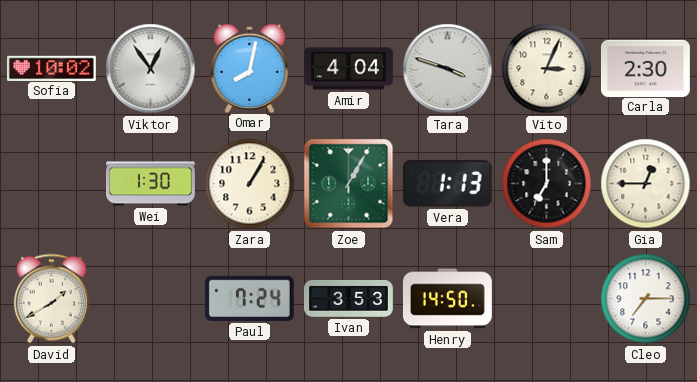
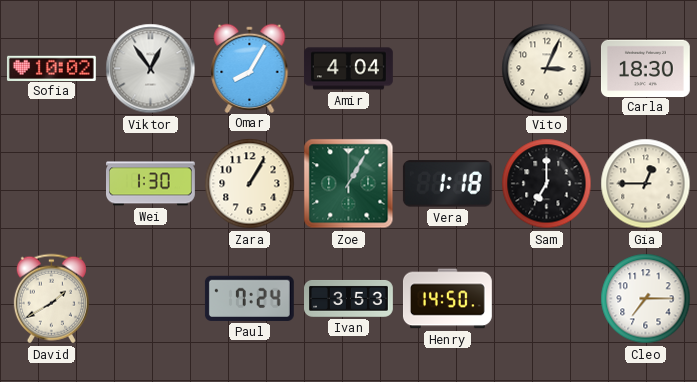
Omar: 8:02 -> 8:05 (250, 68)
Tara: 3:48 -> none (448, 69)
Carla: 2:30 -> 18:30 (645, 68)
Vera: 1:13 -> 1:18 (447, 184)
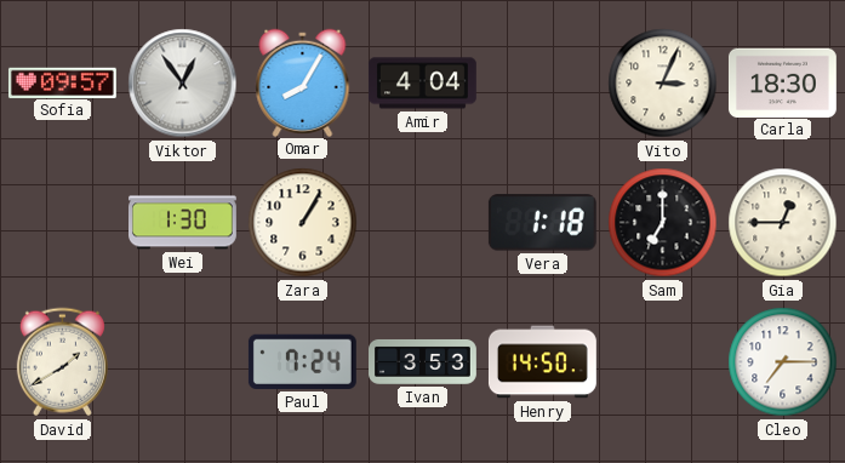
Sofia: 10:02 -> 09:57 (62, 82)
Zoe: 1:05 -> none (349, 184)
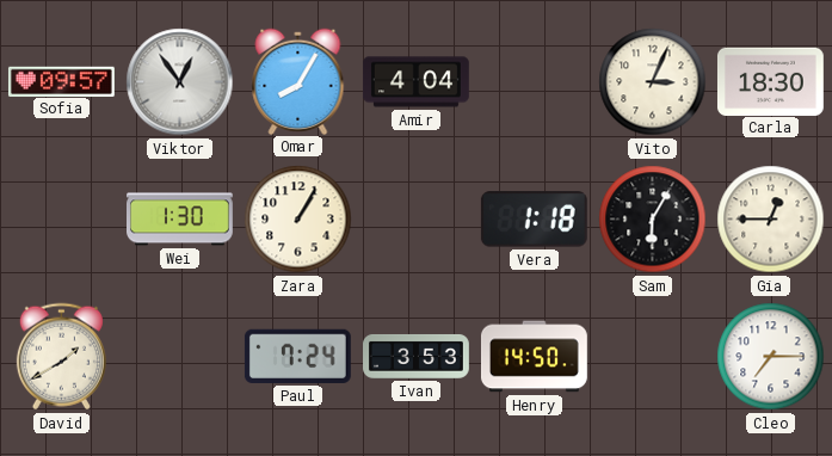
Sam: 7:00 -> 6:05 (653, 220)
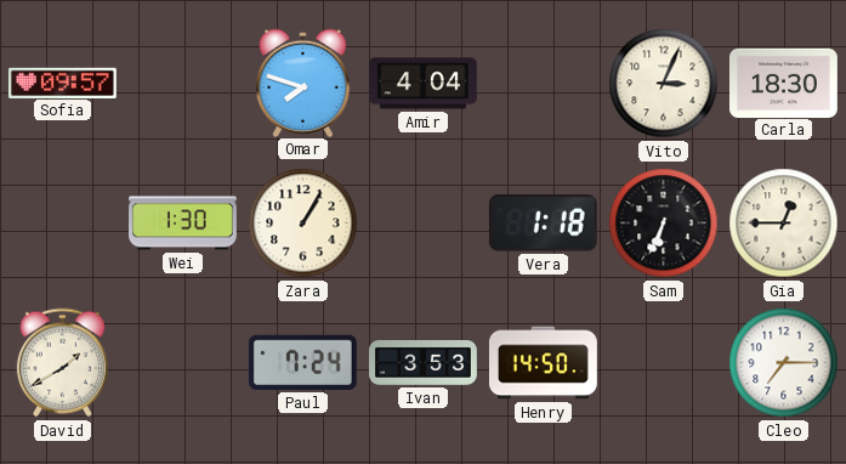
Viktor: 12:54 -> none (180, 82)
Omar: 8:05 -> 7:48 (303, 83)
Sam: 6:05 -> 6:34 (664, 223)
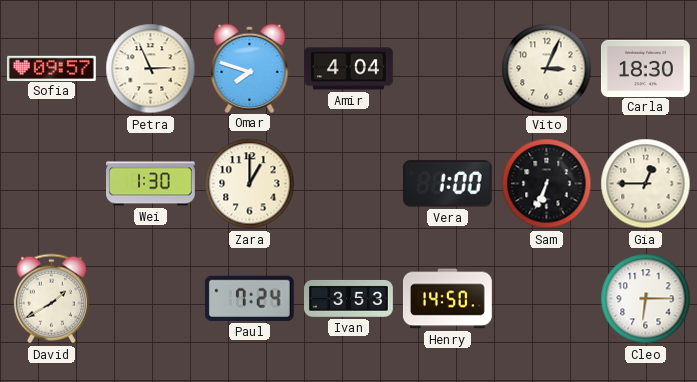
Petra: none -> 2:56 (151, 69)
Zara: 1:05 -> 1:00 (250, 184)
Vera: 1:18 -> 1:00 (447, 184)
Cleo: 7:15 -> 6:15 (646, 299)
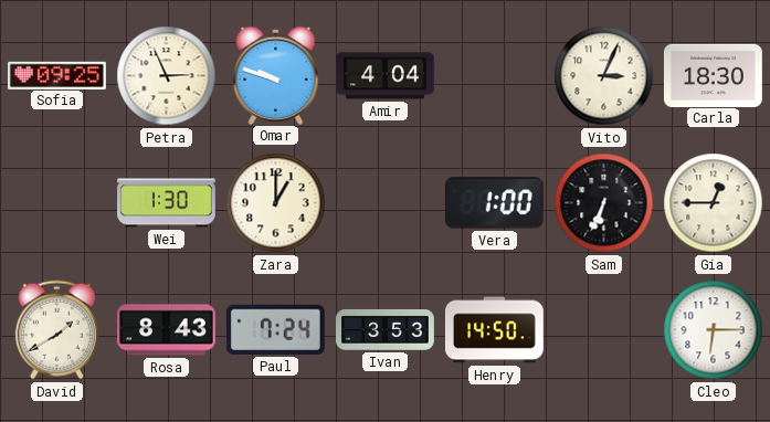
Sofia: 09:57 -> 09:25 (56, 75)
Omar: 7:48 -> 9:48 (276, 75)
Rosa: none -> 8:43 (167, 330)
